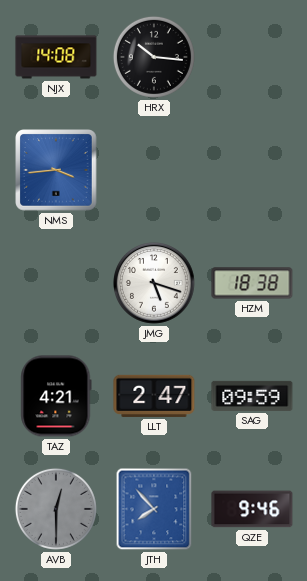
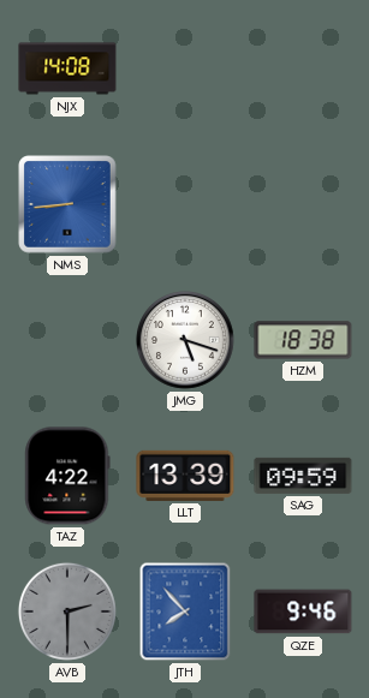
HRX: 10:16 -> none (154, 57)
NMS: 3:44 -> 8:44 (67, 204)
TAZ: 4:21 -> 4:22 (67, 476)
LLT: 2:47 -> 13:39 (185, 476)
AVB: 12:30 -> 2:30 (67, 612)
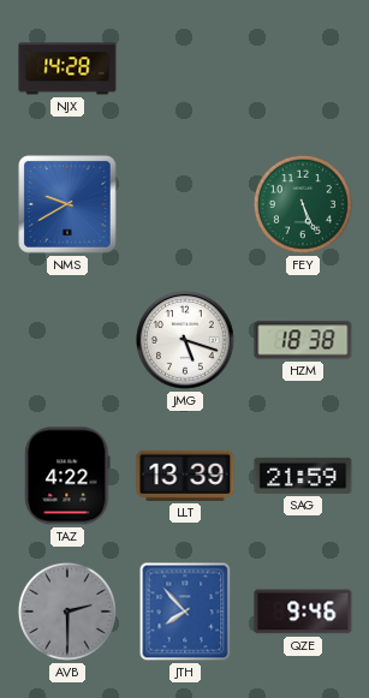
NJX: 14:08 -> 14:28 (67, 68)
NMS: 8:44 -> 9:40 (67, 204)
FEY: none -> 5:26 (303, 204)
SAG: 09:59 -> 21:59 (303, 476)
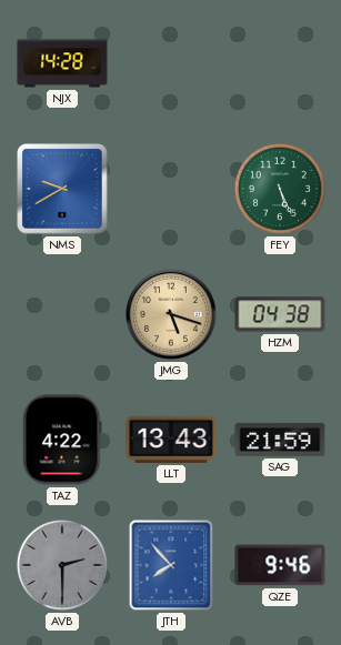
JMG dial: white -> champagne (172, 315)
HZM: 18:38 -> 04:38 (280, 314)
LLT: 13:39 -> 13:43 (171, 440)
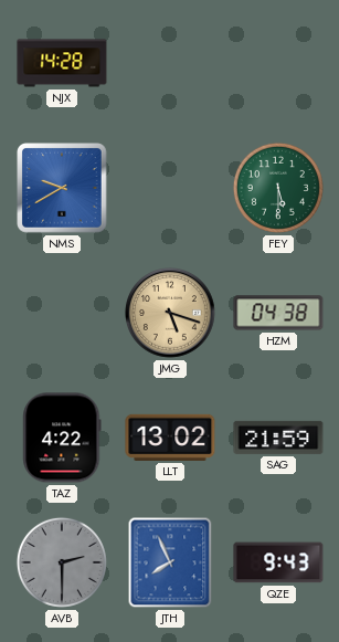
FEY: 5:26 -> 5:30 (278, 188)
LLT: 13:43 -> 13:02 (170, 438)
JTH: 7:53 -> 7:56 (170, 562)
QZE: 9:46 -> 9:43 (278, 562)
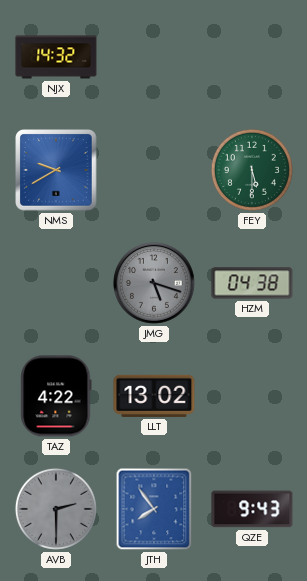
NJX: 14:28 -> 14:32 (56, 57)
JMG dial: champagne -> grey (155, 284)
SAG: 21:59 -> none (278, 438)
JTH: 7:56 -> 7:54 (154, 509)
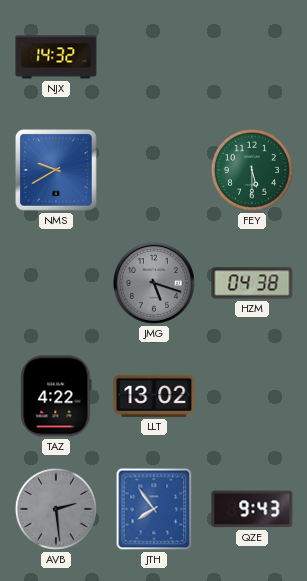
AVB: 2:30 -> 2:29 (56, 509)
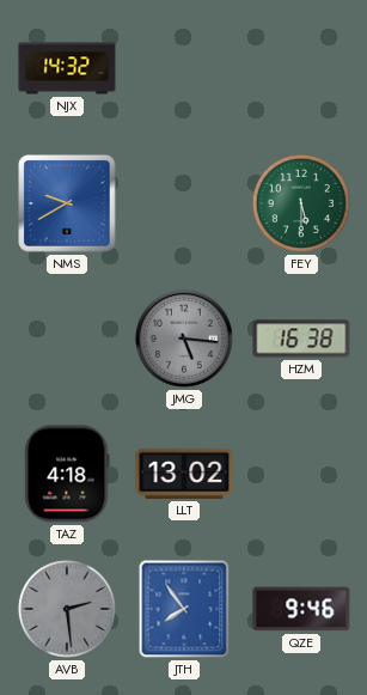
JMG: 5:18 -> 5:16 (185, 340)
HZM: 04:38 -> 16:38 (301, 339)
TAZ: 4:22 -> 4:18 (67, 474)
QZE: 9:43 -> 9:46 (301, 609)
